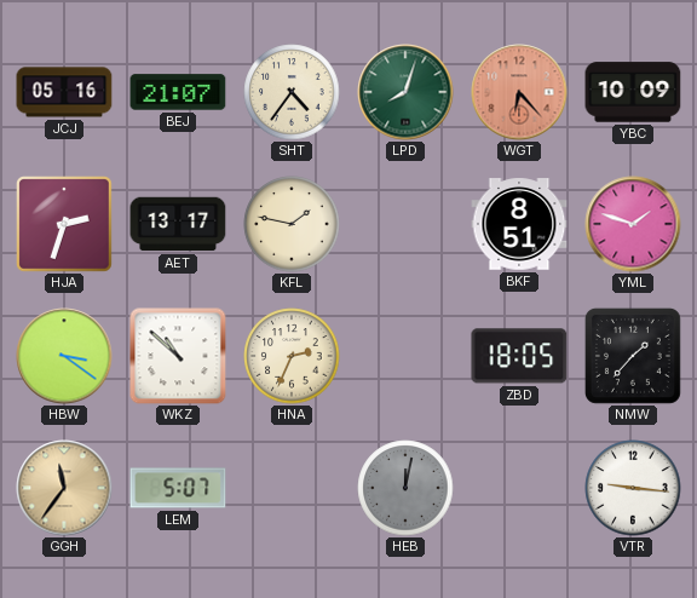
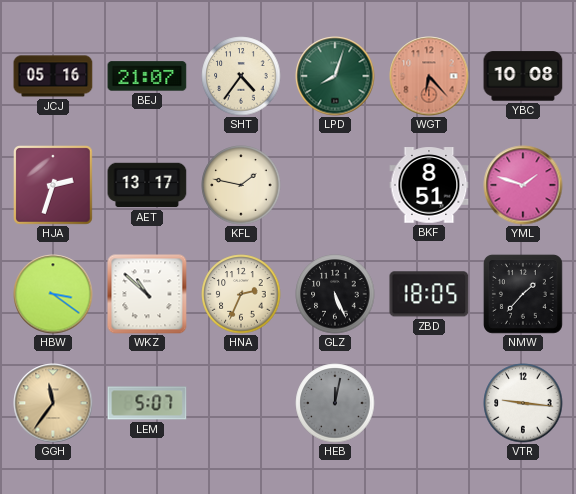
YBC: 10:09 -> 10:08 (523, 76)
GLZ: none -> 5:26 (335, 294)
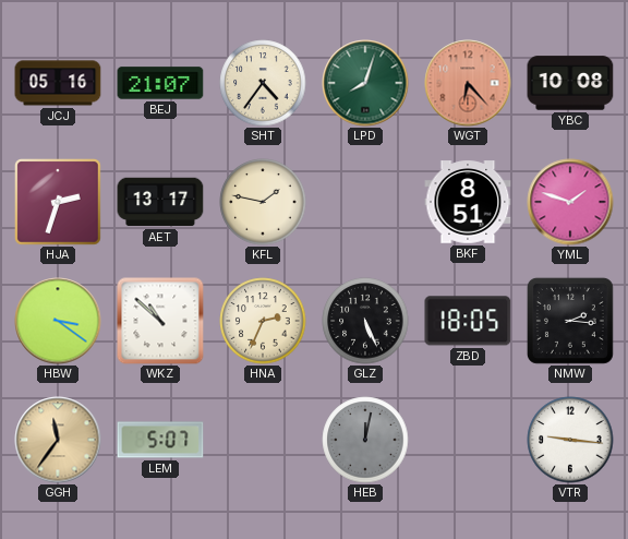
NMW: 1:37 -> 2:16 (570, 321)
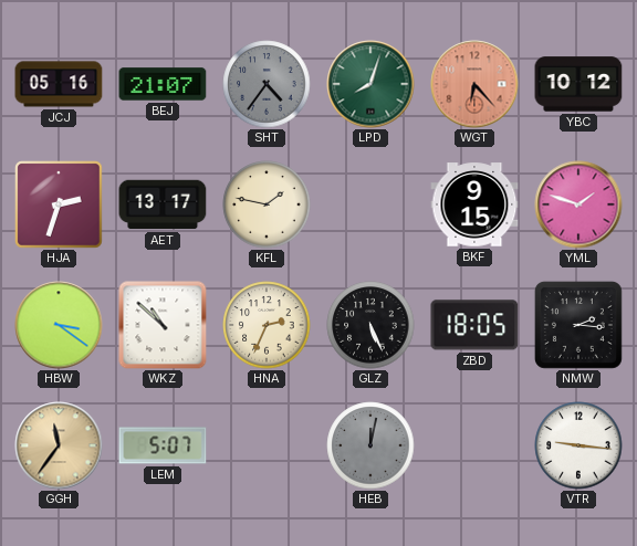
SHT dial: cream -> grey (267, 84)
YBC: 10:08 -> 10:12 (578, 84)
BKF: 8:51 -> 9:15 (474, 204)
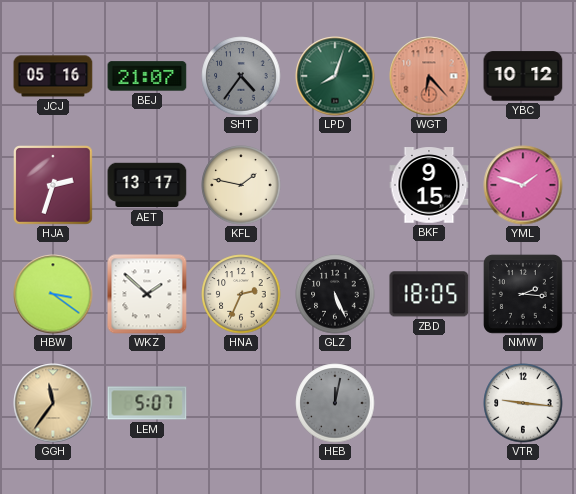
WKZ: 10:52 -> 1:52 (147, 294)
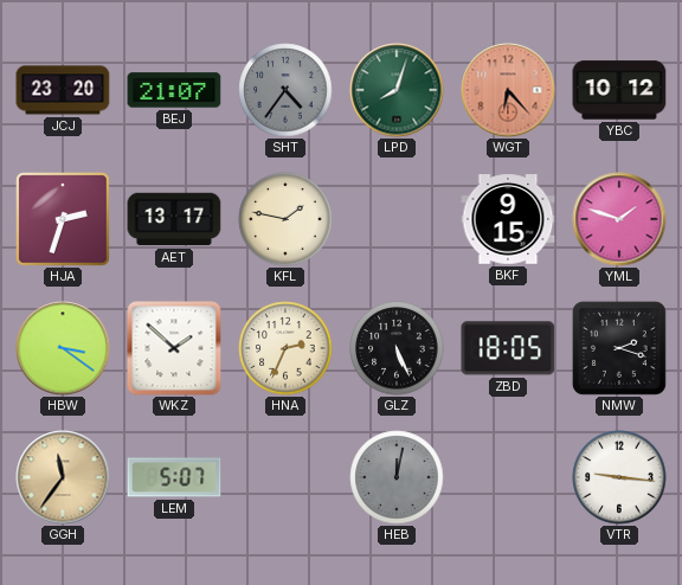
JCJ: 05:16 -> 23:20 (63, 90)
NMW: 2:16 -> 2:18 (619, 348)
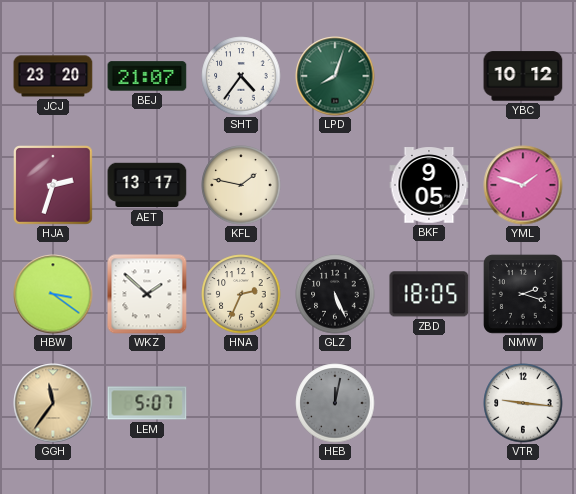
SHT dial: grey -> white (241, 76)
WGT: 6:23 -> none (508, 90)
BKF: 9:15 -> 9:05 (429, 185)
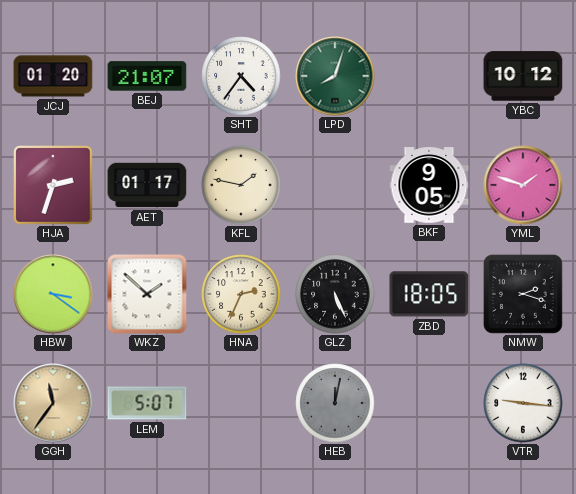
JCJ: 23:20 -> 01:20 (53, 76)
AET: 13:17 -> 01:17 (147, 185)
